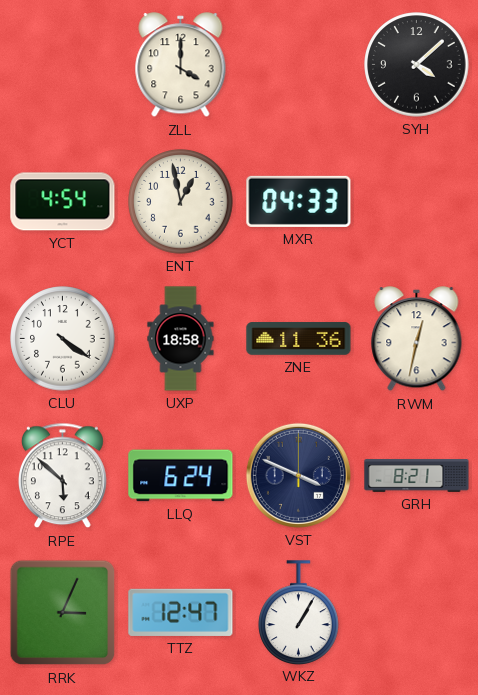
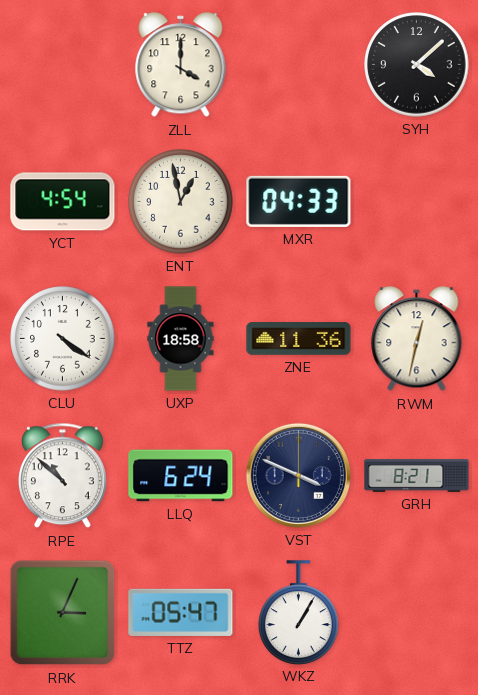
RPE: 5:52 -> 10:52 (62, 476)
TTZ: 12:47 -> 05:47 (181, 612)
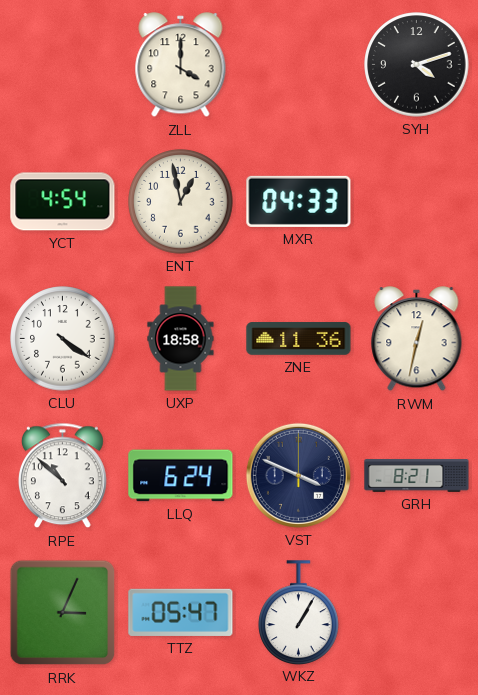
SYH: 4:08 -> 4:12 (417, 65)
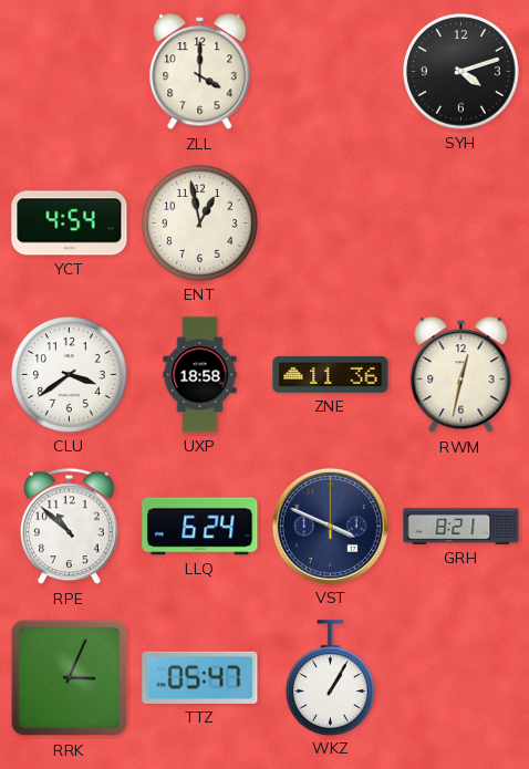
MXR: 04:33 -> none (299, 201)
CLU: 4:21 -> 3:39 (70, 375)
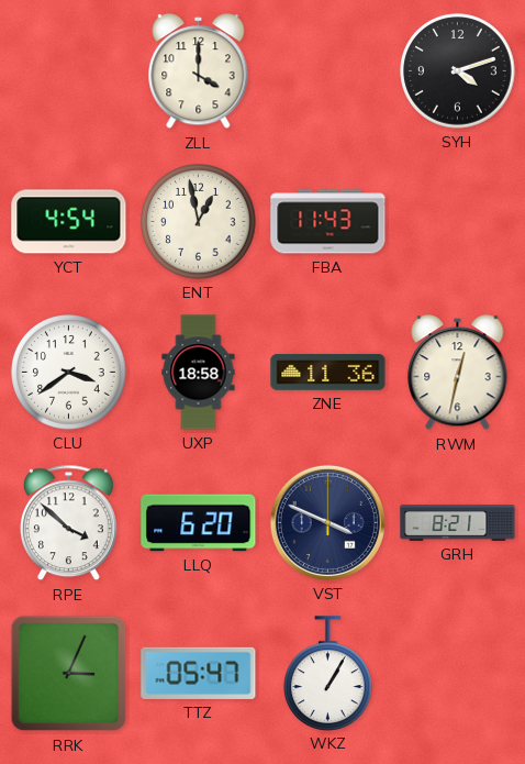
FBA: none -> 11:43 (328, 222)
RPE: 10:52 -> 3:52 (68, 523)
LLQ: 6:24 -> 6:20 (199, 523)
